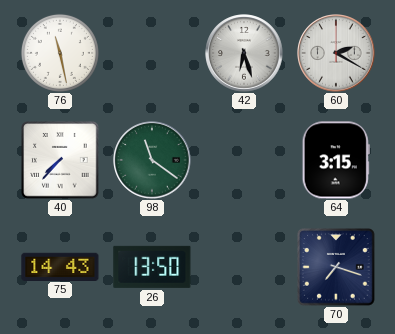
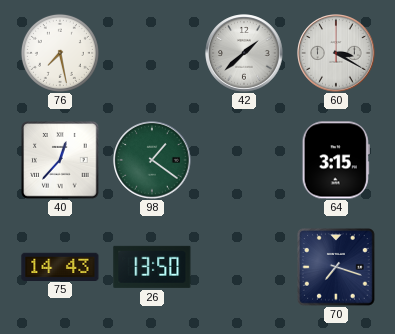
76: 11:28 -> 7:28 (60, 53)
42: 6:27 -> 1:38 (244, 53)
60: 2:20 -> 3:20 (336, 53)
40: 7:37 -> 12:37 (60, 160)
98: 11:21 -> 1:21 (152, 160)
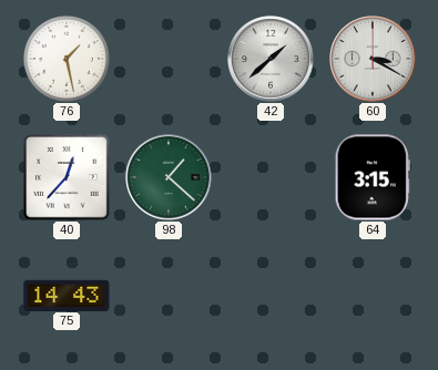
76: 7:28 -> 1:28 (67, 59)
98: 1:21 -> 1:22 (169, 177)
26: 13:50 -> none (152, 267)
70: 7:18 -> none (336, 267)
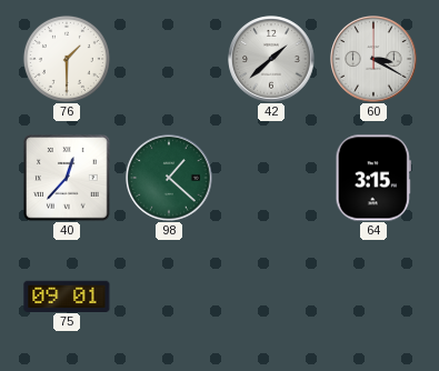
76: 1:28 -> 1:30 (67, 59)
75: 14:43 -> 09:01 (67, 295)
